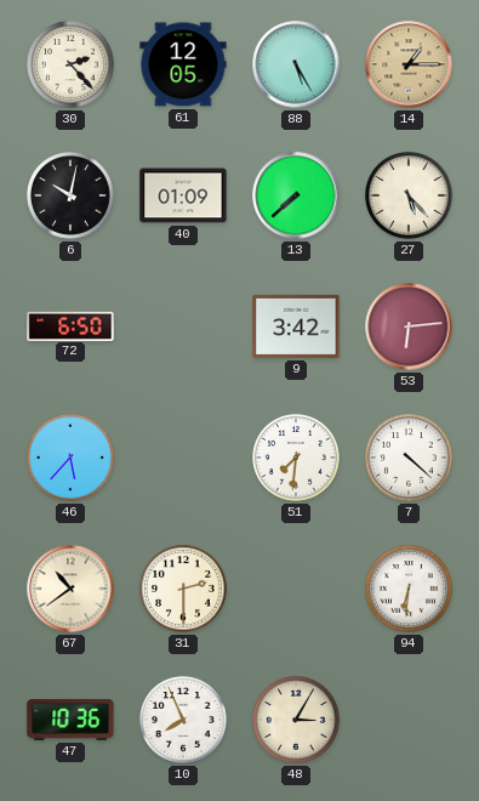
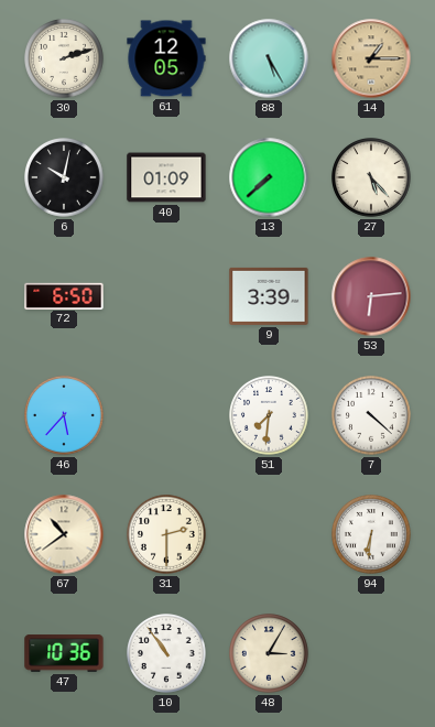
30: 2:23 -> 2:12 (65, 59)
9: 3:42 -> 3:39 (269, 296)
10: 7:56 -> 10:54 (167, 654)
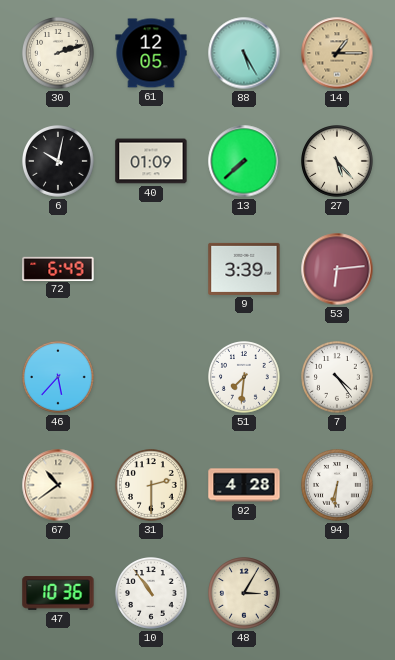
72: 6:50 -> 6:49 (58, 268)
7: 4:22 -> 4:24 (338, 378)
92: none -> 4:28 (244, 485)
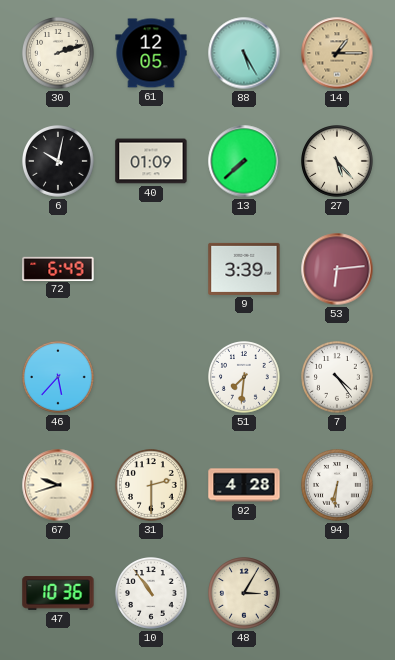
67: 10:39 -> 9:42 (58, 485)
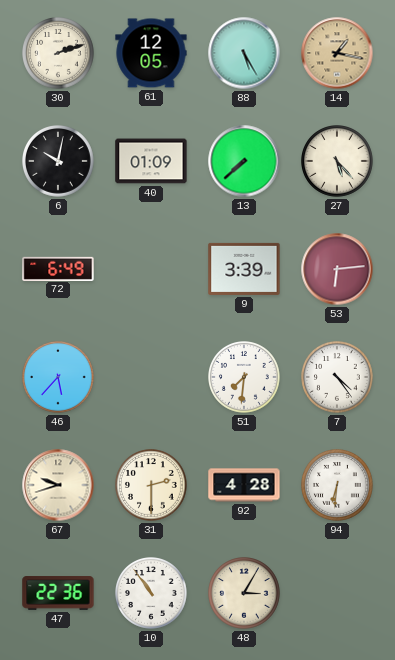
14: 1:15 -> 1:17 (337, 53)
47: 10:36 -> 22:36 (58, 593)
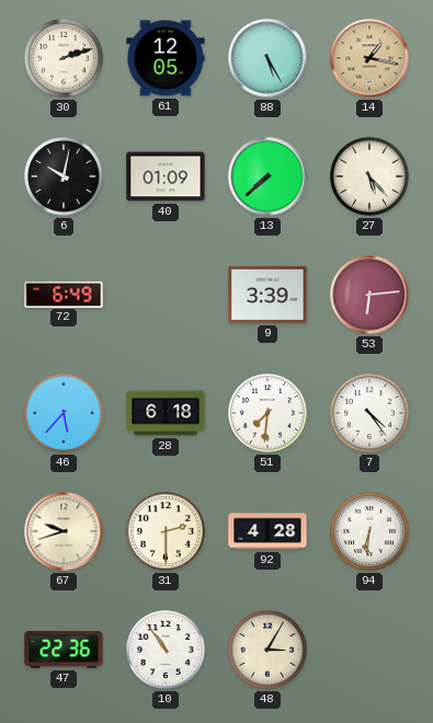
28: none -> 6:18 (166, 413)
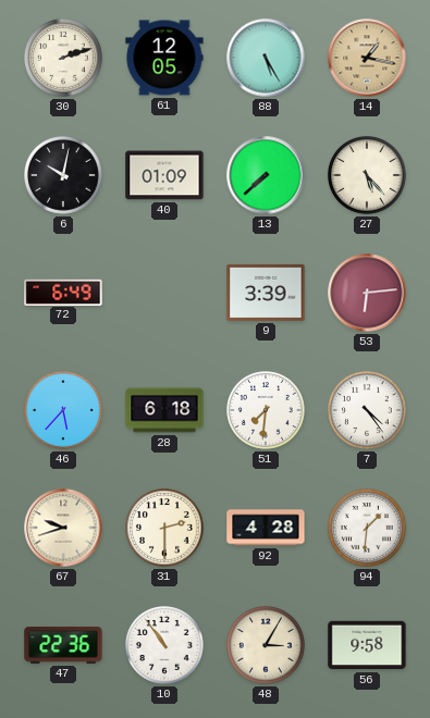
94: 6:31 -> 1:31 (368, 529)
56: none -> 9:58 (367, 645)
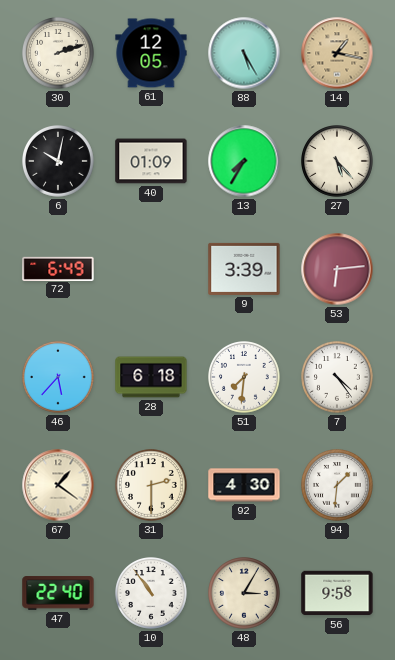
13: 7:38 -> 7:35 (244, 161)
67: 9:42 -> 1:21 (58, 485)
92: 4:28 -> 4:30 (244, 485)
47: 22:36 -> 22:40 (58, 593)
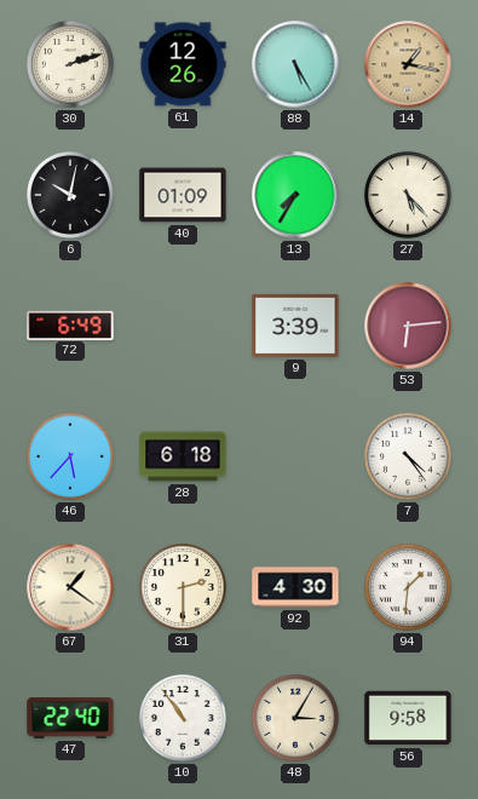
61: 12:05 -> 12:26 (183, 64)
51: 7:31 -> none (245, 378)
